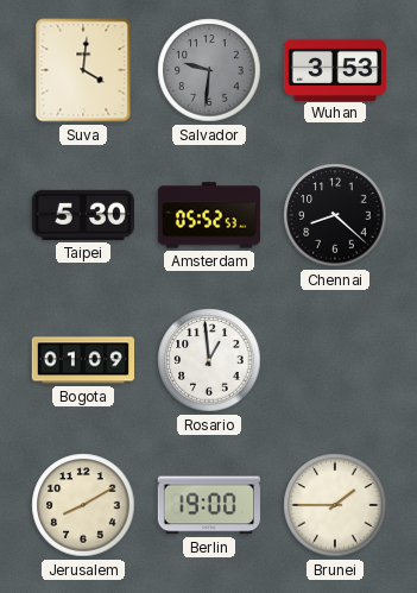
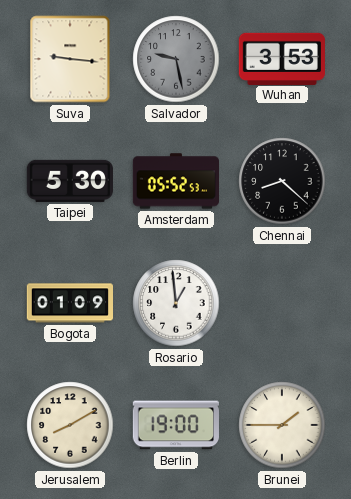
Suva: 4:01 -> 9:16 (70, 59)
Salvador: 9:31 -> 9:28 (176, 59)
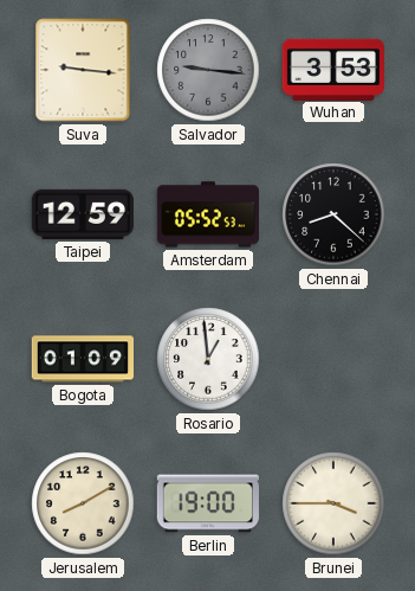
Salvador: 9:28 -> 9:16 (208, 70)
Taipei: 5:30 -> 12:59 (83, 214)
Brunei: 1:45 -> 3:45 (333, 503)
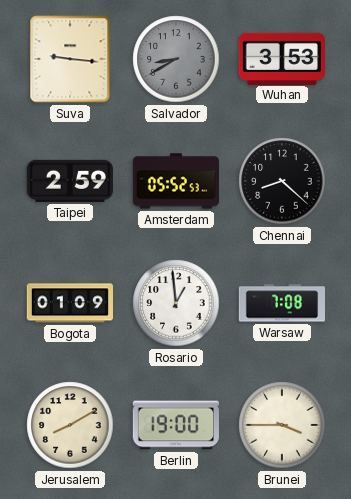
Salvador: 9:16 -> 8:40 (176, 59)
Taipei: 12:59 -> 2:59 (70, 181)
Warsaw: none -> 7:08 (281, 303)
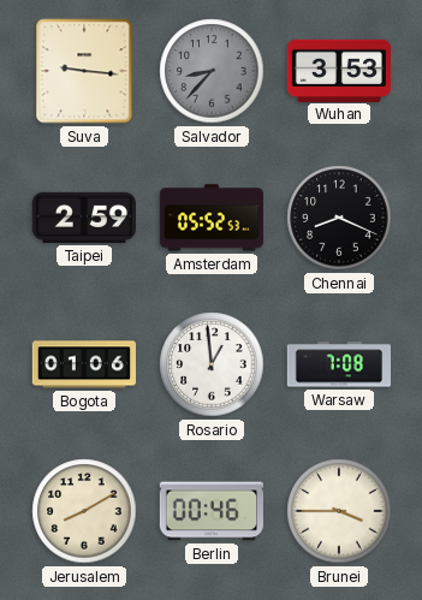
Salvador: 8:40 -> 8:37 (212, 71)
Chennai: 8:22 -> 8:19 (339, 218)
Bogota: 01:09 -> 01:06 (83, 364)
Berlin: 19:00 -> 00:46 (212, 511)
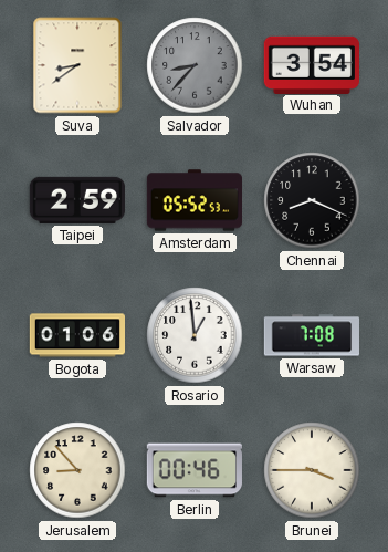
Suva: 9:16 -> 8:39 (77, 65)
Wuhan: 3:53 -> 3:54 (312, 64)
Jerusalem: 8:10 -> 8:53 (77, 470)
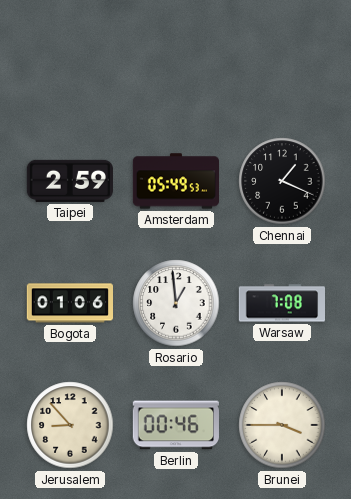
Suva: 8:39 -> none (77, 65)
Salvador: 8:37 -> none (195, 65)
Wuhan: 3:54 -> none (312, 64)
Amsterdam: 05:52 -> 05:49 (175, 181)
Chennai: 8:19 -> 1:19 (282, 181)
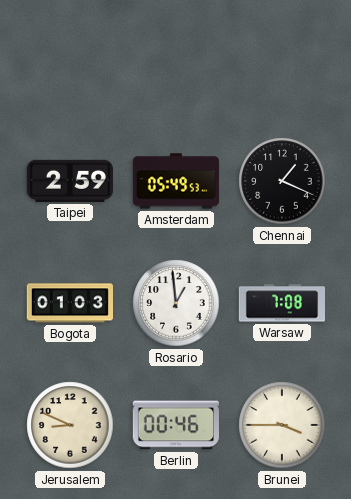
Bogota: 01:06 -> 01:03 (69, 303)
Jerusalem: 8:53 -> 8:49 (70, 425)
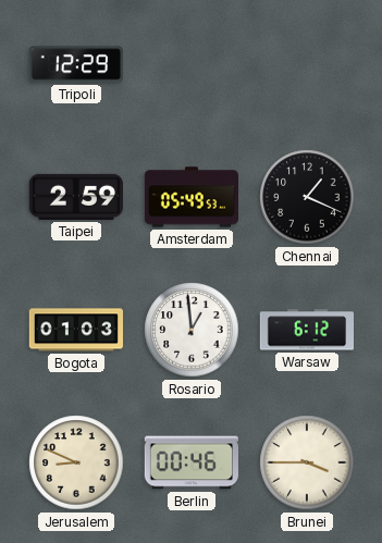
Tripoli: none -> 12:29 (76, 64)
Warsaw: 7:08 -> 6:12 (306, 330)
